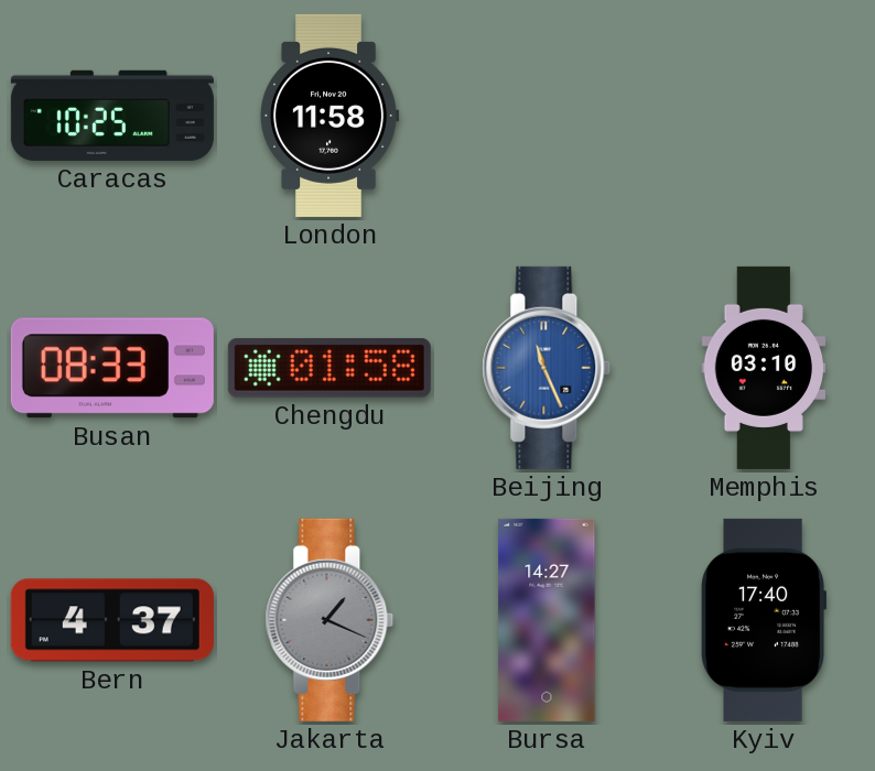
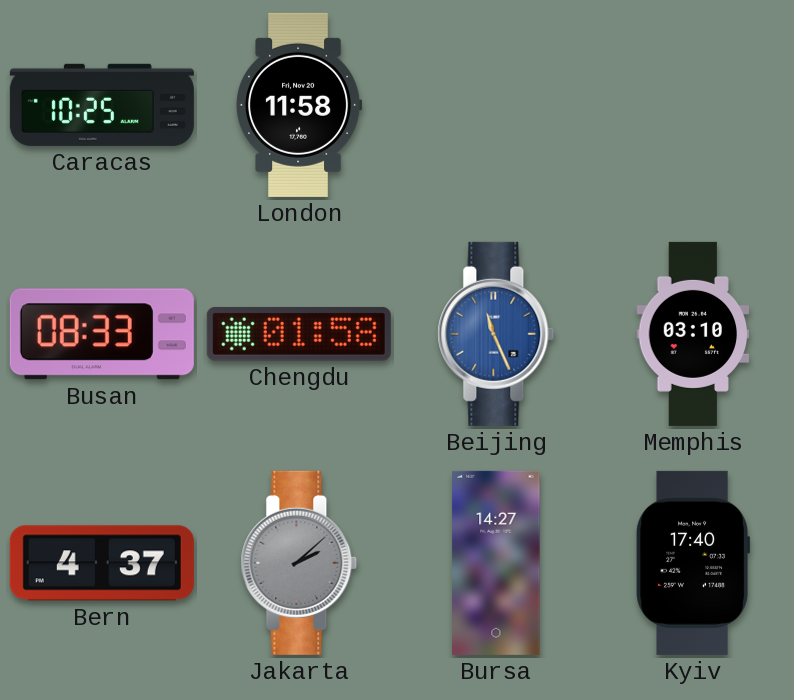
Jakarta: 1:19 -> 2:08 (299, 563)
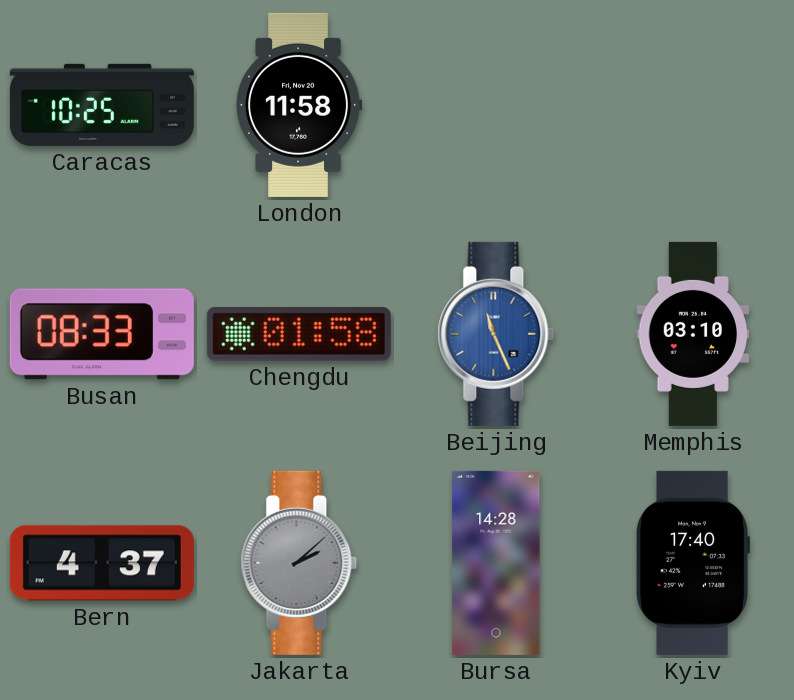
Bursa: 14:27 -> 14:28 (496, 563)
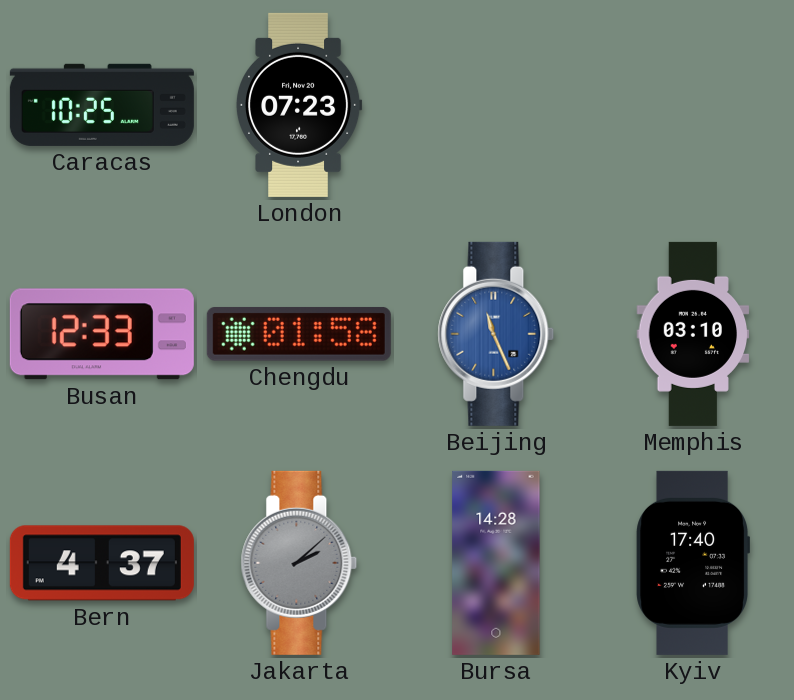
London: 11:58 -> 07:23 (299, 105)
Busan: 08:33 -> 12:33 (102, 334)
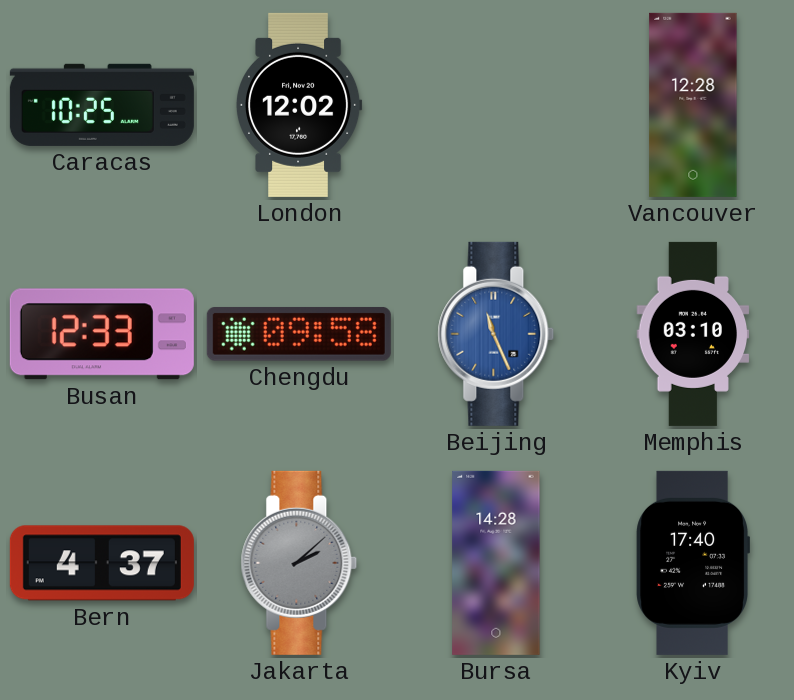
London: 07:23 -> 12:02 (299, 105)
Vancouver: none -> 12:28 (693, 105)
Chengdu: 01:58 -> 09:58 (299, 334)
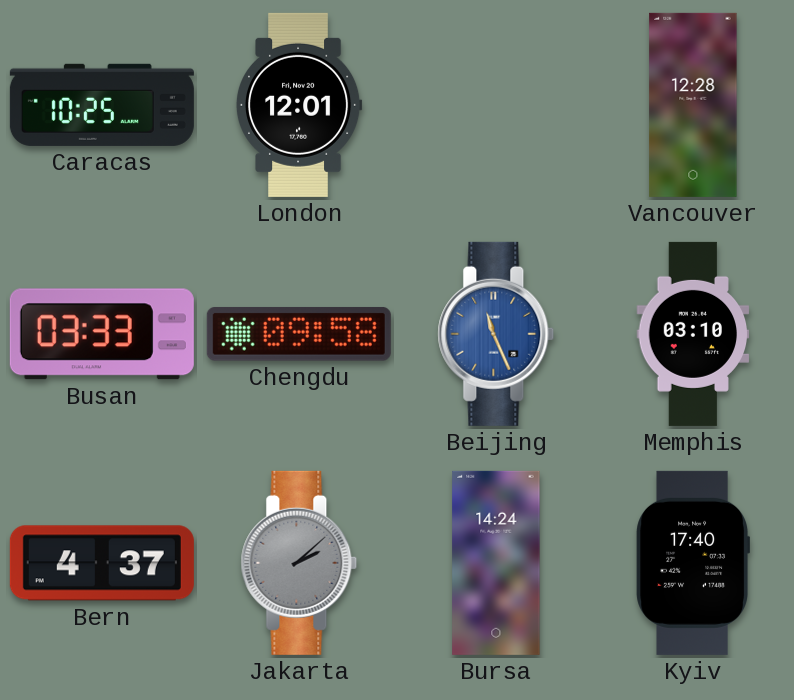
London: 12:02 -> 12:01 (299, 105)
Busan: 12:33 -> 03:33 (102, 334)
Bursa: 14:28 -> 14:24 (496, 563)
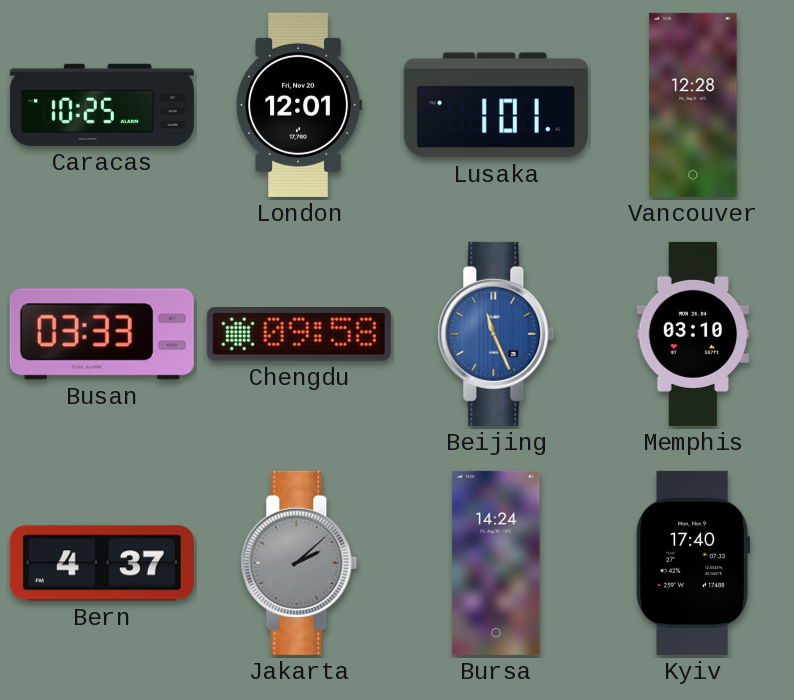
Lusaka: none -> 1:01 (496, 105)
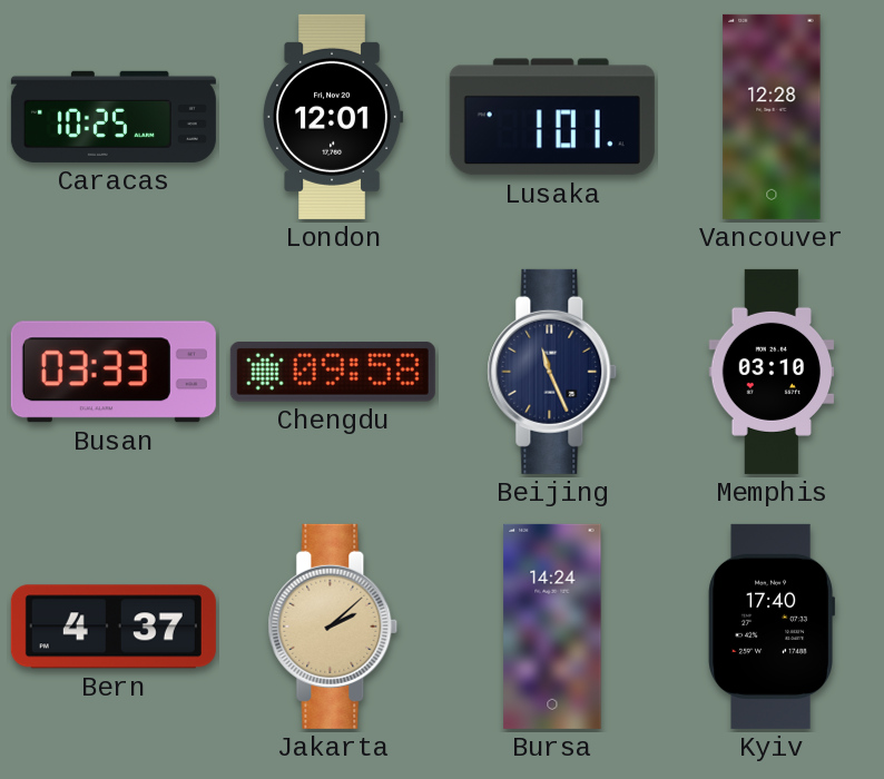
Beijing dial: blue -> navy (552, 372)
Jakarta dial: grey -> champagne (333, 627)
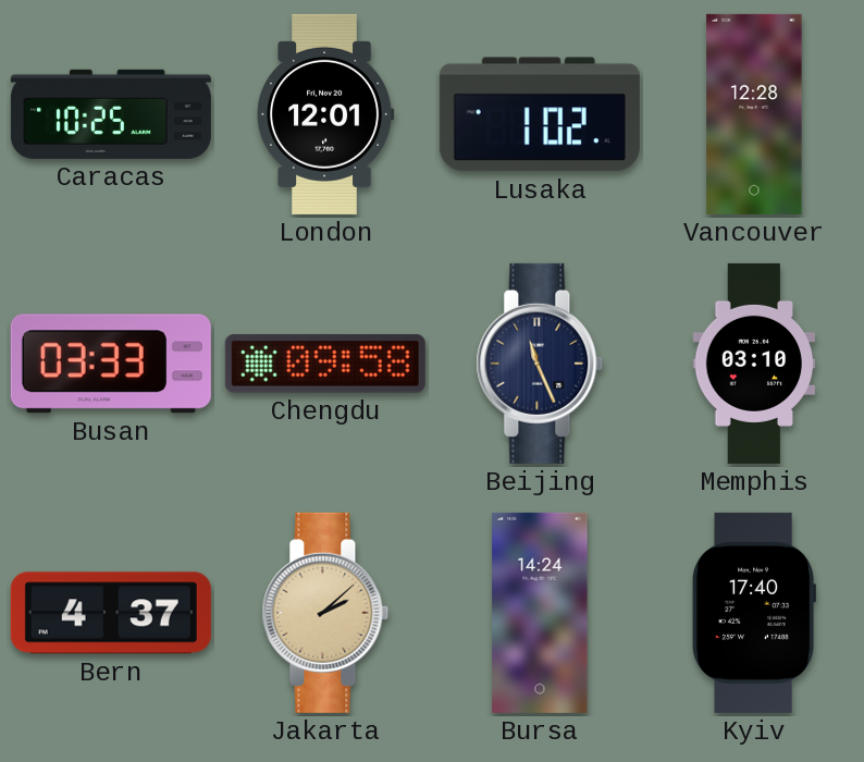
Lusaka: 1:01 -> 1:02 (540, 114)
